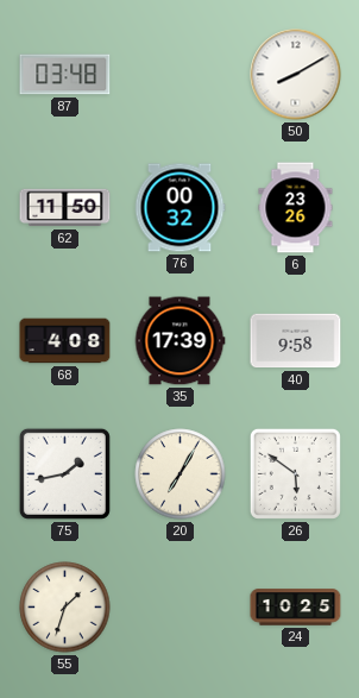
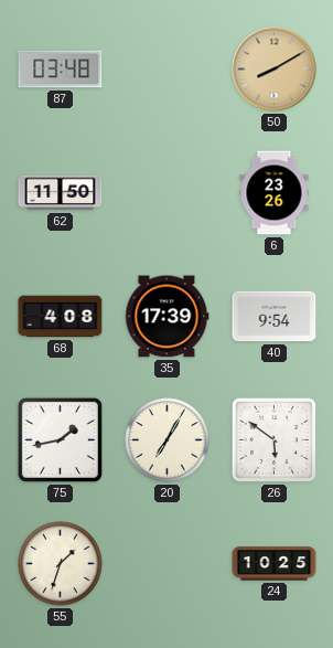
50 dial: white -> champagne (275, 70)
76: 00:32 -> none (179, 208)
40: 9:58 -> 9:54 (275, 317)
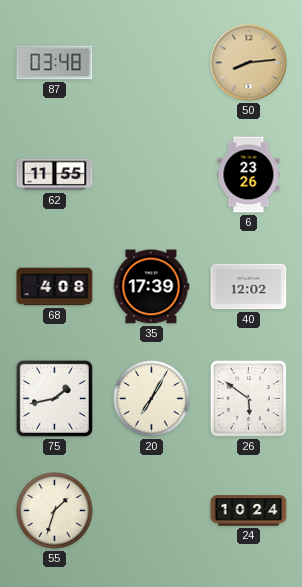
50: 8:10 -> 8:14 (249, 63)
62: 11:50 -> 11:55 (55, 175)
40: 9:54 -> 12:02 (249, 287)
24: 10:25 -> 10:24 (249, 511)
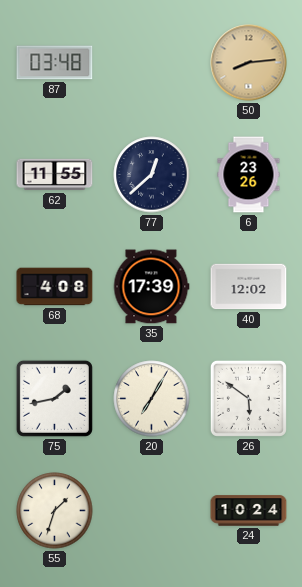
77: none -> 12:38 (152, 175)
